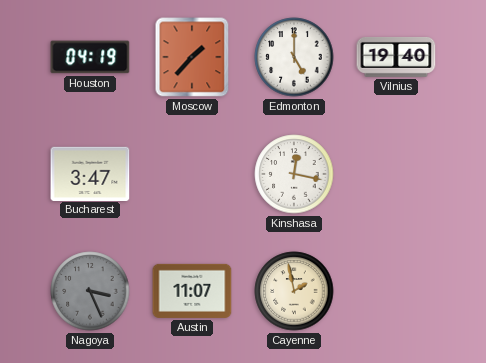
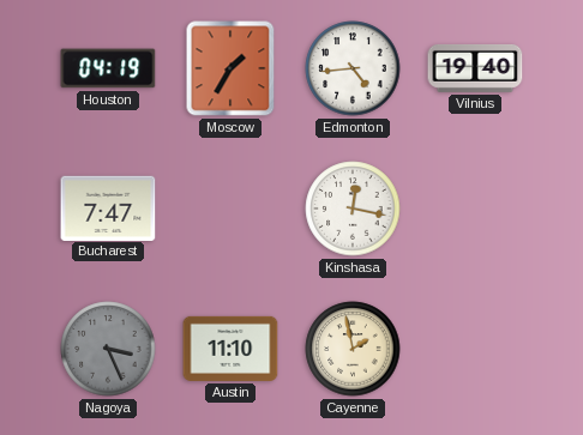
Moscow: 1:37 -> 1:35 (230, 68)
Edmonton: 5:00 -> 4:44 (353, 68)
Bucharest: 3:47 -> 7:47 (108, 207)
Austin: 11:07 -> 11:10 (230, 349)
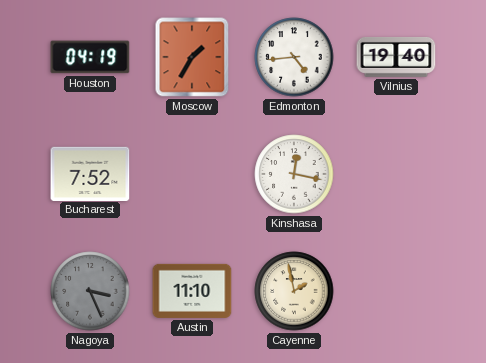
Bucharest: 7:47 -> 7:52 (90, 173)
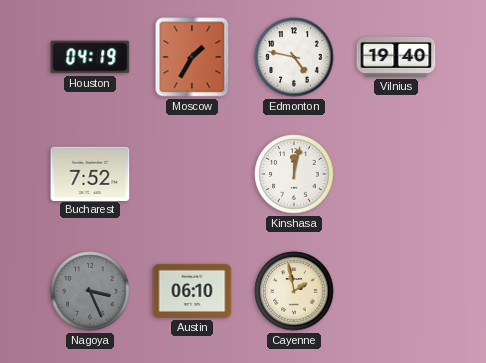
Edmonton: 4:44 -> 4:47 (294, 57)
Kinshasa: 12:17 -> 12:02 (294, 174)
Austin: 11:10 -> 06:10 (192, 291)
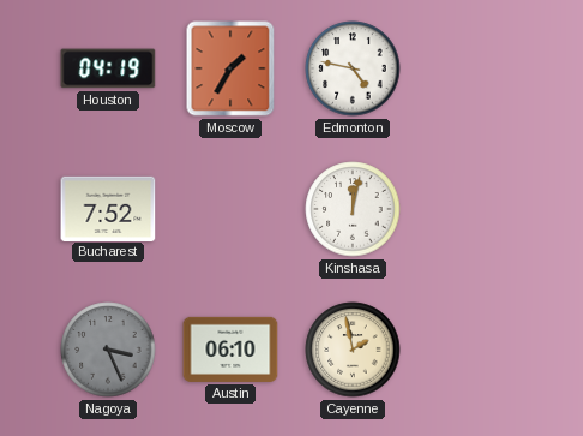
Vilnius: 19:40 -> none (396, 57)
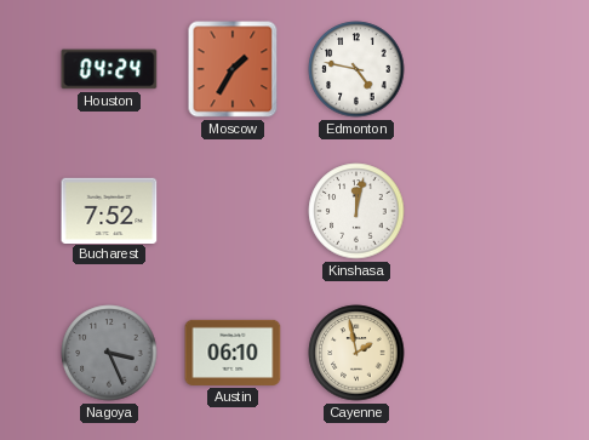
Houston: 04:19 -> 04:24 (109, 69)
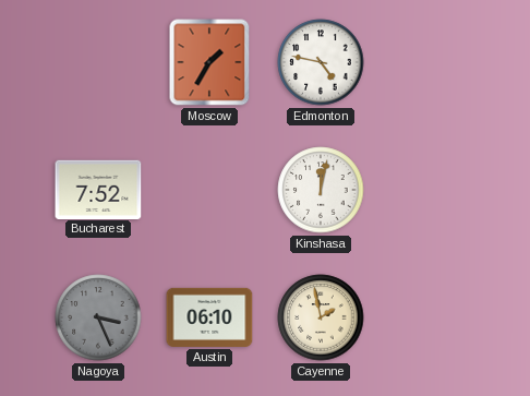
Houston: 04:24 -> none (109, 69)
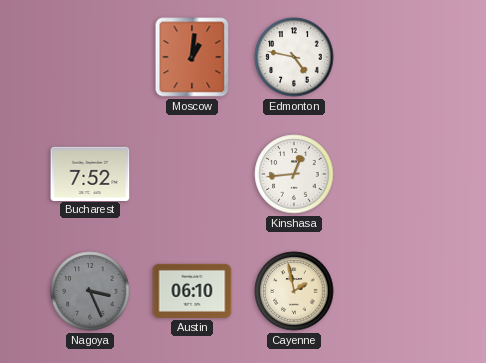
Moscow: 1:35 -> 1:01 (192, 57)
Kinshasa: 12:02 -> 12:44 (294, 174)
